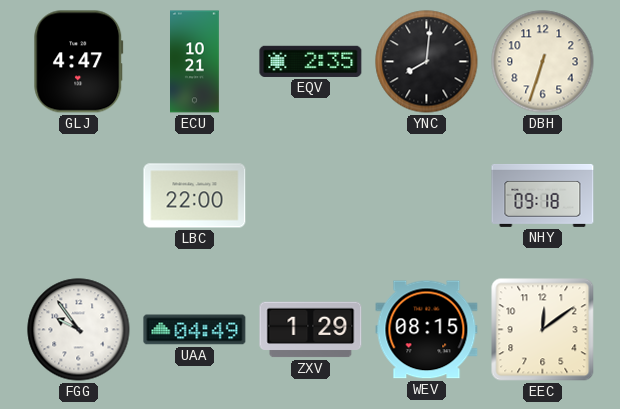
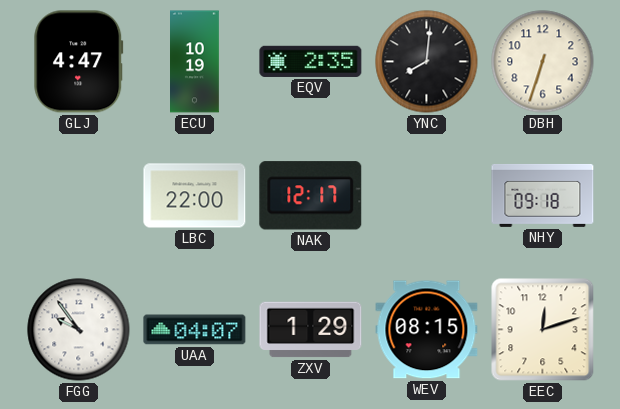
ECU: 10:21 -> 10:19 (195, 62)
NAK: none -> 12:17 (311, 196)
UAA: 04:49 -> 04:07 (195, 330)
EEC: 12:09 -> 12:12 (543, 330)
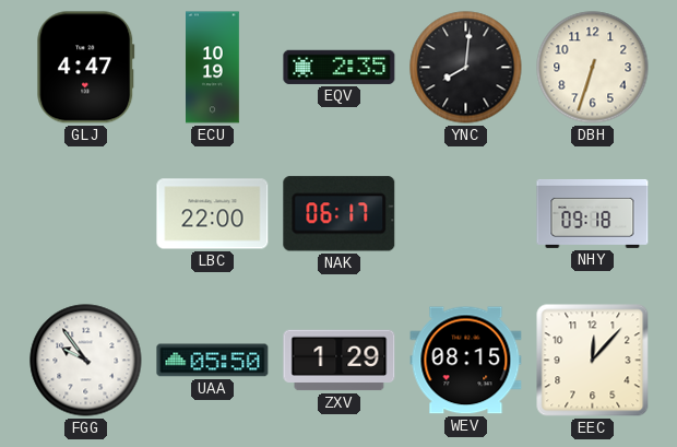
NAK: 12:17 -> 06:17 (340, 214)
UAA: 04:07 -> 05:50 (213, 361)
EEC: 12:12 -> 12:07 (593, 361)
